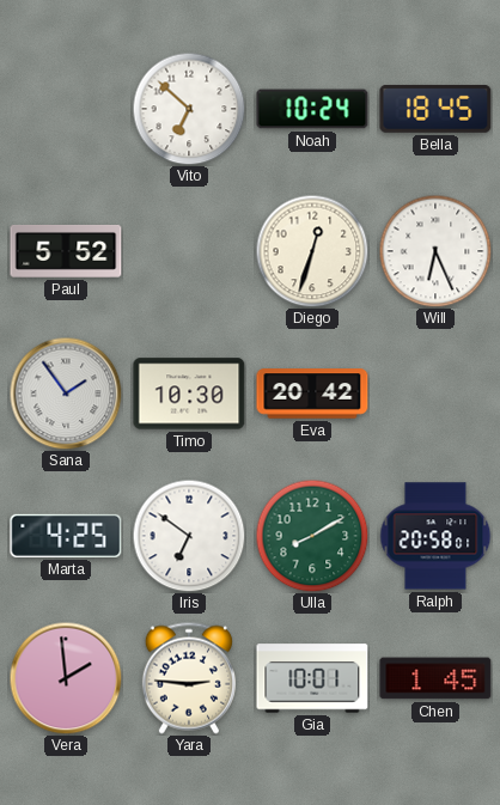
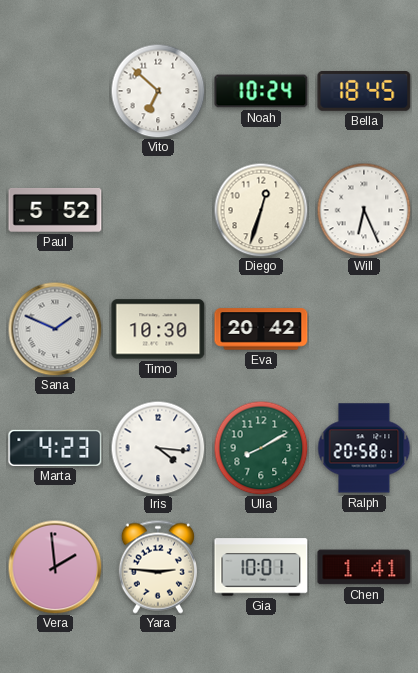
Sana: 1:54 -> 1:49 (55, 329)
Marta: 4:25 -> 4:23 (55, 448)
Iris: 6:51 -> 4:16 (158, 448)
Chen: 1:45 -> 1:41 (364, 567)
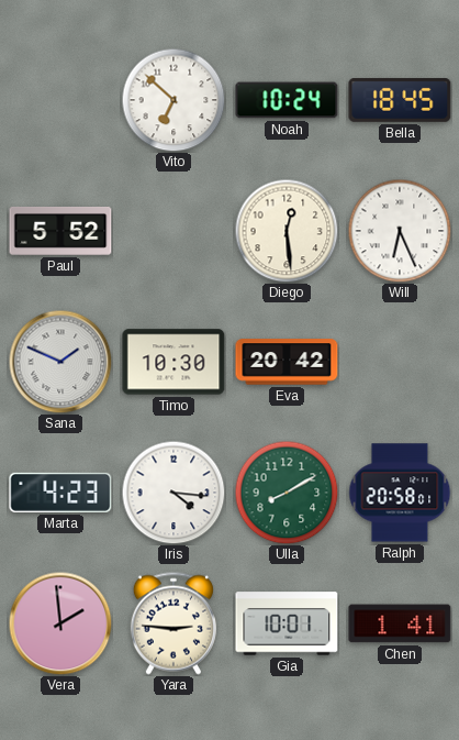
Diego: 12:33 -> 12:29 (287, 231)
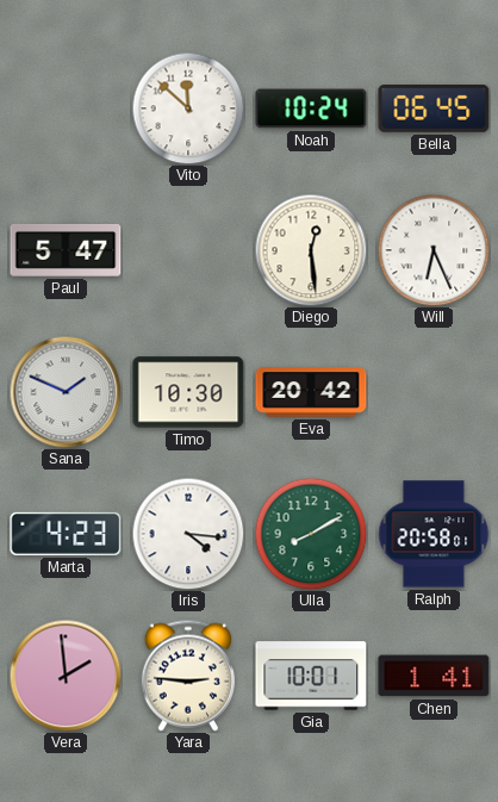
Vito: 6:52 -> 11:52 (188, 108)
Bella: 18:45 -> 06:45 (434, 108)
Paul: 5:52 -> 5:47 (66, 250)
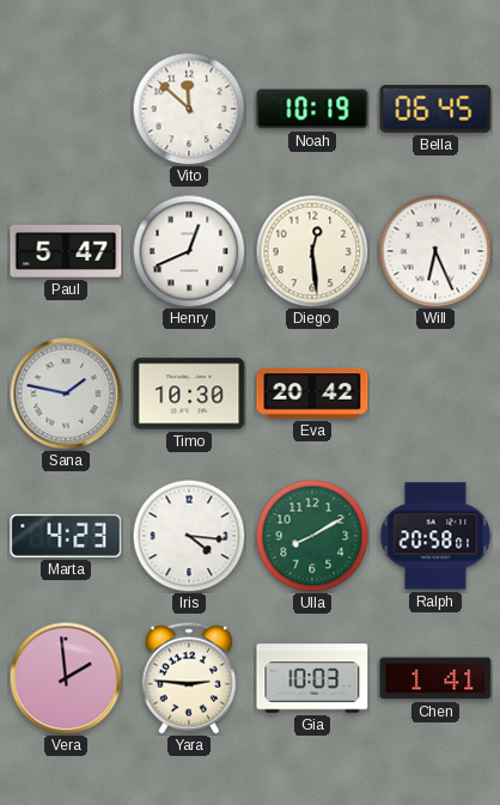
Noah: 10:24 -> 10:19 (312, 109)
Henry: none -> 12:41 (189, 251)
Sana: 1:49 -> 1:47 (66, 394)
Gia: 10:01 -> 10:03 (312, 678)
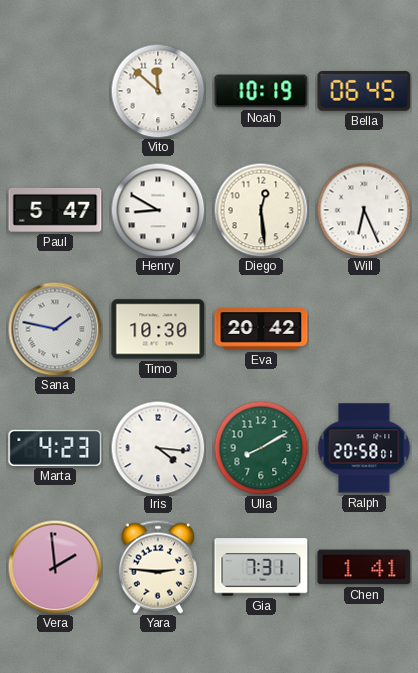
Henry: 12:41 -> 8:50 (158, 210)
Gia: 10:03 -> 7:31 (261, 567)
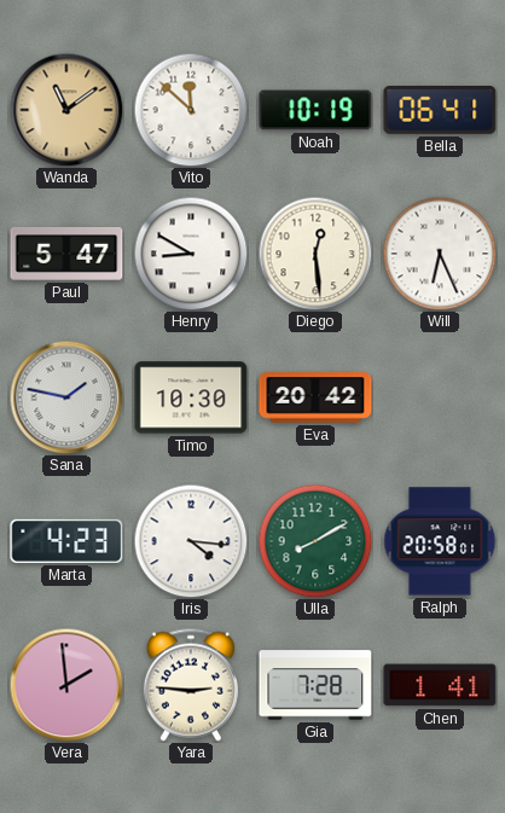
Wanda: none -> 11:09 (66, 110)
Bella: 06:45 -> 06:41 (440, 110)
Gia: 7:31 -> 7:28 (315, 685)
